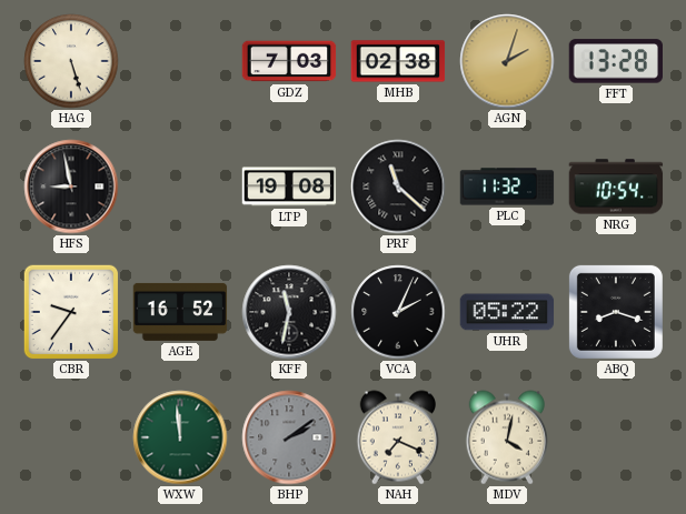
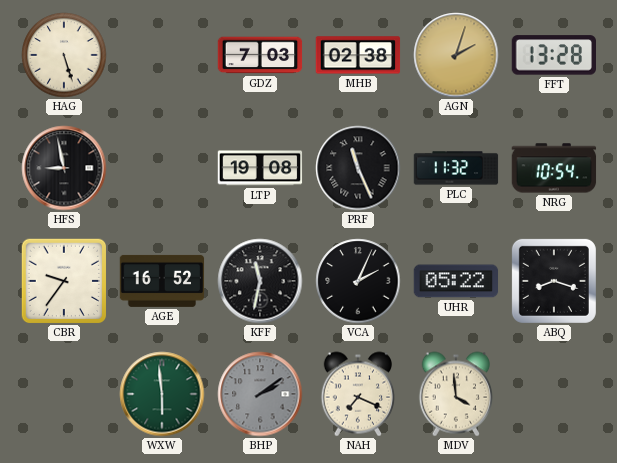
PRF: 11:22 -> 11:26 (358, 168)
WXW: 11:59 -> 5:59 (162, 394)
MDV: 4:02 -> 3:59 (455, 394)
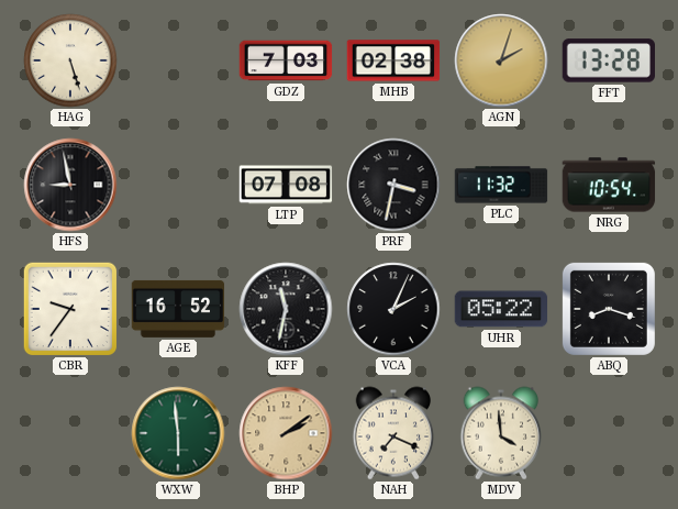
LTP: 19:08 -> 07:08 (286, 185)
PRF: 11:26 -> 3:32 (393, 185)
BHP dial: grey -> champagne (286, 433)
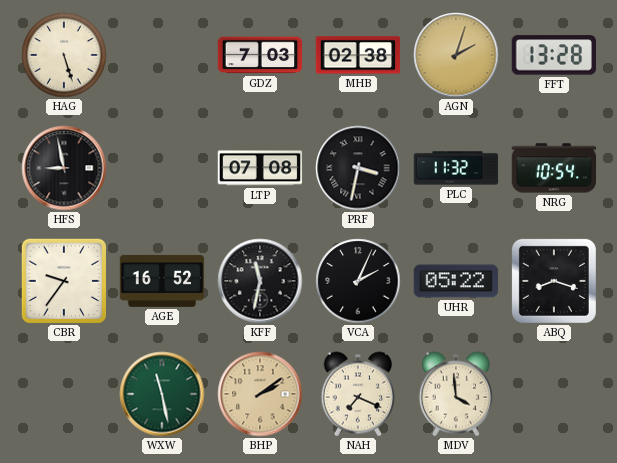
WXW: 5:59 -> 11:28 (162, 394)
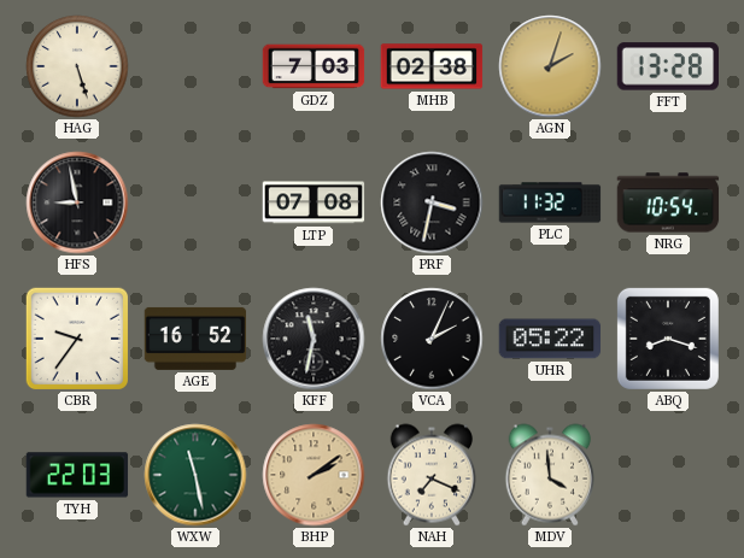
TYH: none -> 22:03 (77, 475)
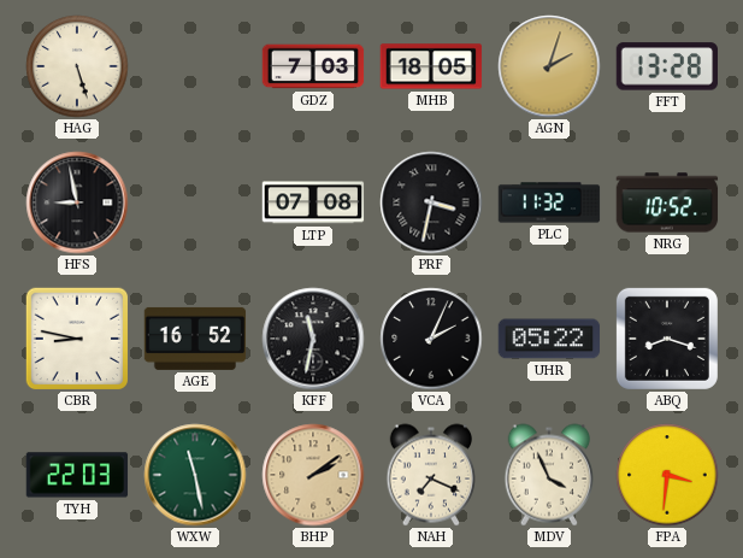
MHB: 02:38 -> 18:05 (431, 66)
NRG: 10:54 -> 10:52 (667, 202)
CBR: 9:36 -> 8:47 (77, 339)
MDV: 3:59 -> 3:56 (548, 475)
FPA: none -> 3:31 (667, 475)
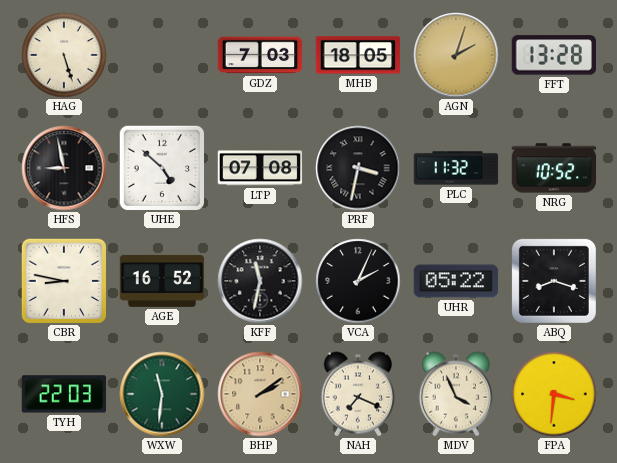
UHE: none -> 4:52 (162, 168)
WXW: 11:28 -> 11:31 (162, 394)
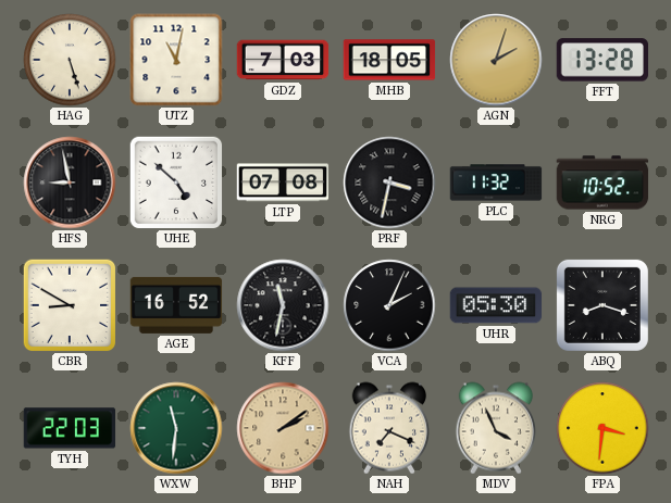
UTZ: none -> 11:02 (176, 60)
CBR: 8:47 -> 8:50 (70, 305)
UHR: 05:22 -> 05:30 (496, 305)
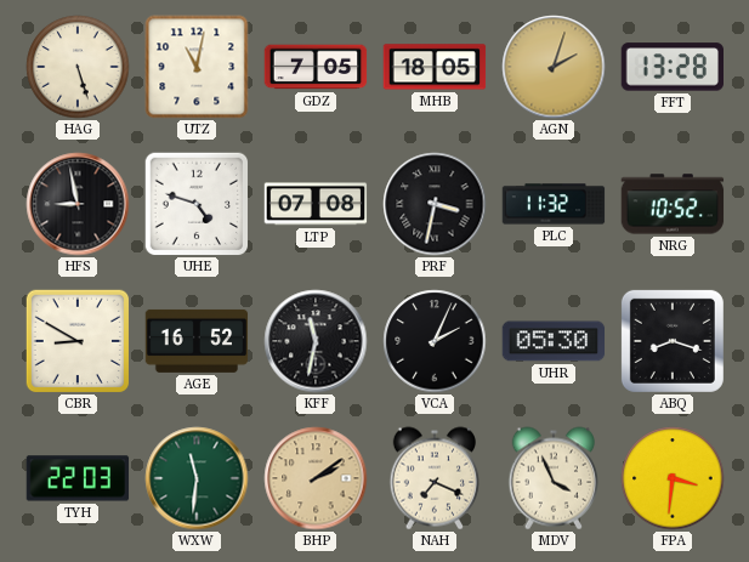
GDZ: 7:03 -> 7:05 (316, 67)
UHE: 4:52 -> 4:48 (197, 204)
